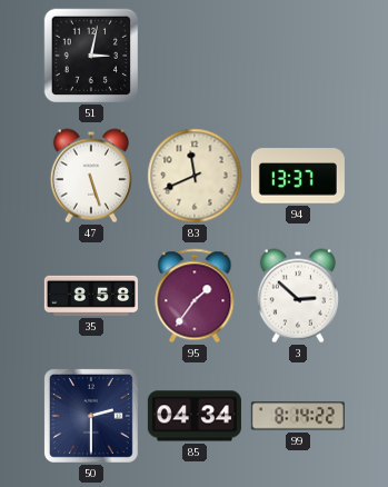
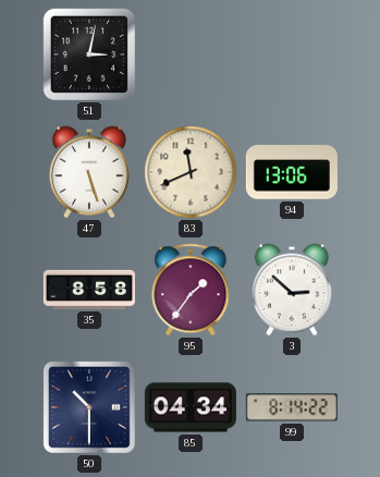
94: 13:37 -> 13:06 (292, 172)
50: 2:30 -> 10:30 (89, 407)
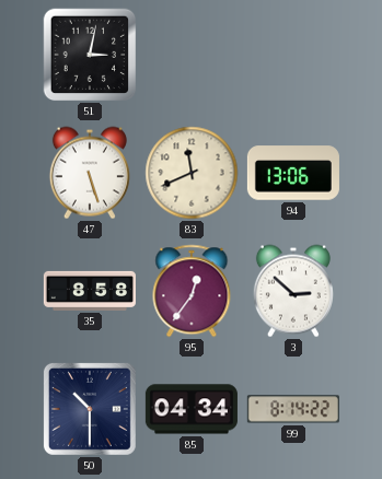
95: 1:36 -> 12:36 (192, 291)
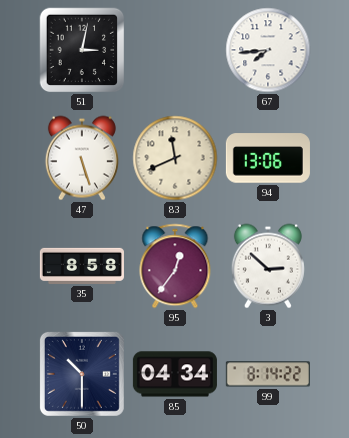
67: none -> 7:44 (268, 50)
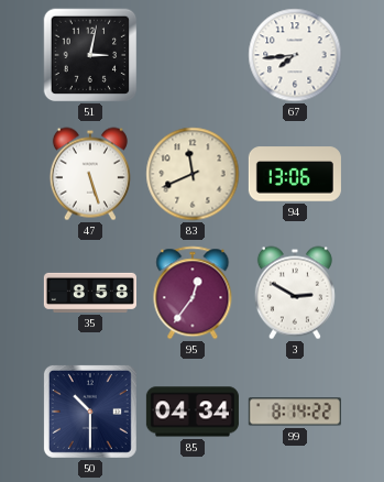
3: 2:52 -> 2:50 (295, 293)
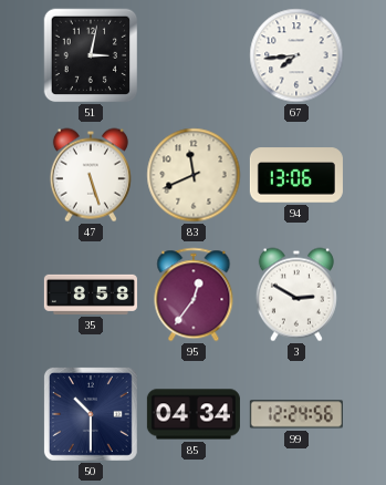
99: 8:14 -> 12:24 (296, 414)
